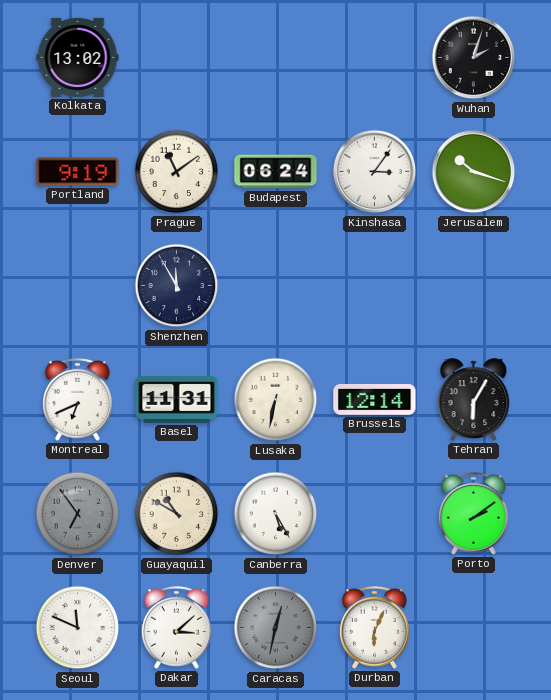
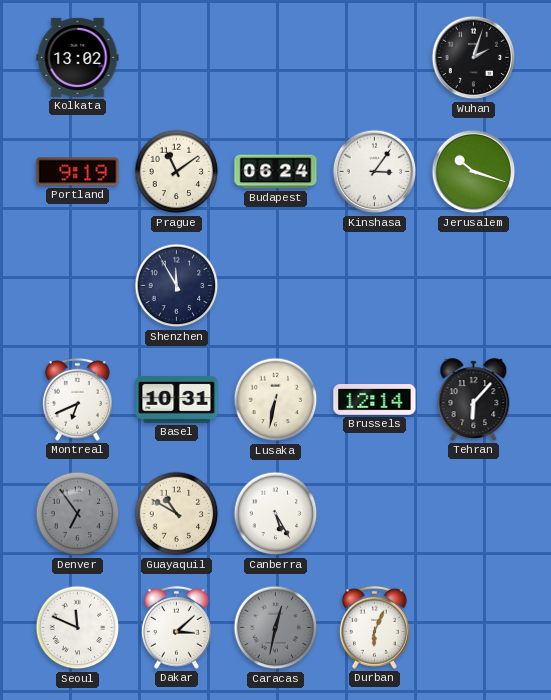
Basel: 11:31 -> 10:31 (177, 400)
Tehran: 6:05 -> 6:07 (474, 400)
Porto: 2:09 -> none (473, 513)
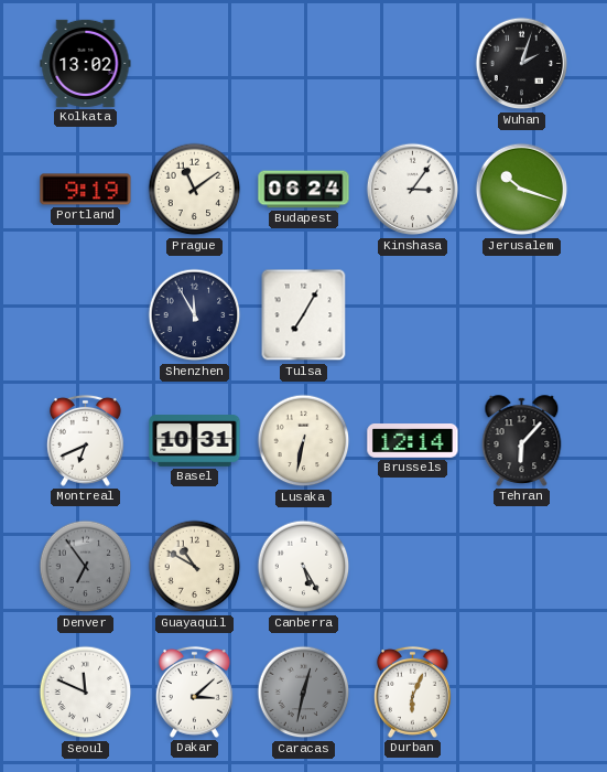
Tulsa: none -> 7:05 (304, 315)
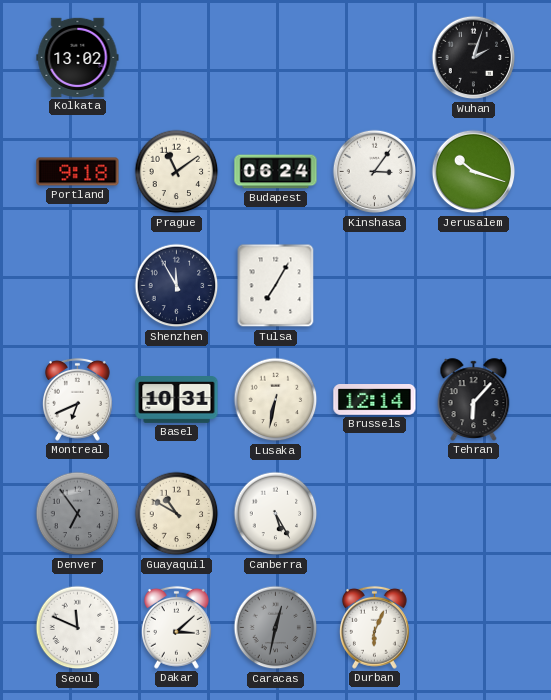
Portland: 9:19 -> 9:18 (78, 172)
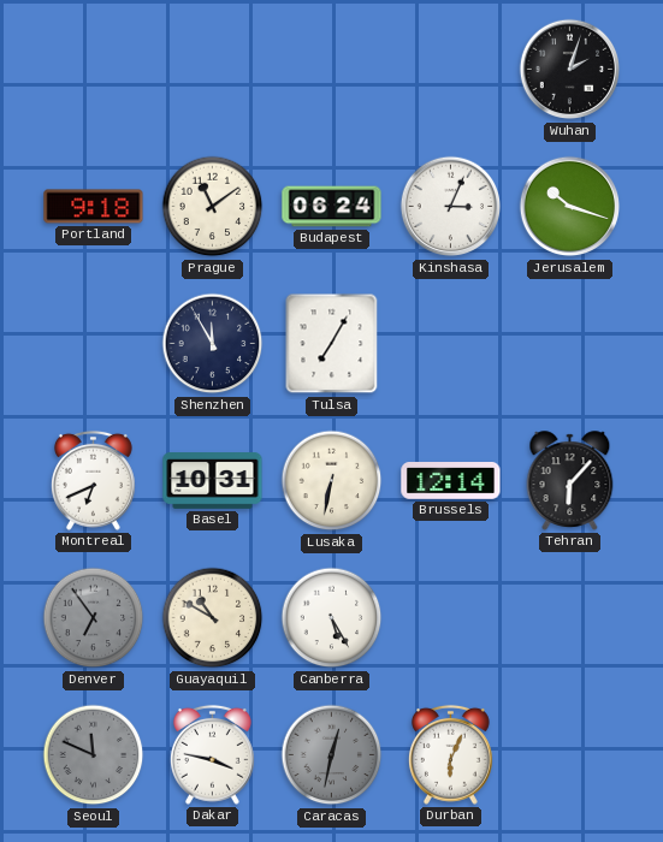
Kolkata: 13:02 -> none (78, 57)
Kinshasa: 3:06 -> 3:04 (451, 207)
Seoul dial: white -> grey (94, 755)
Dakar: 3:08 -> 3:47 (212, 754)
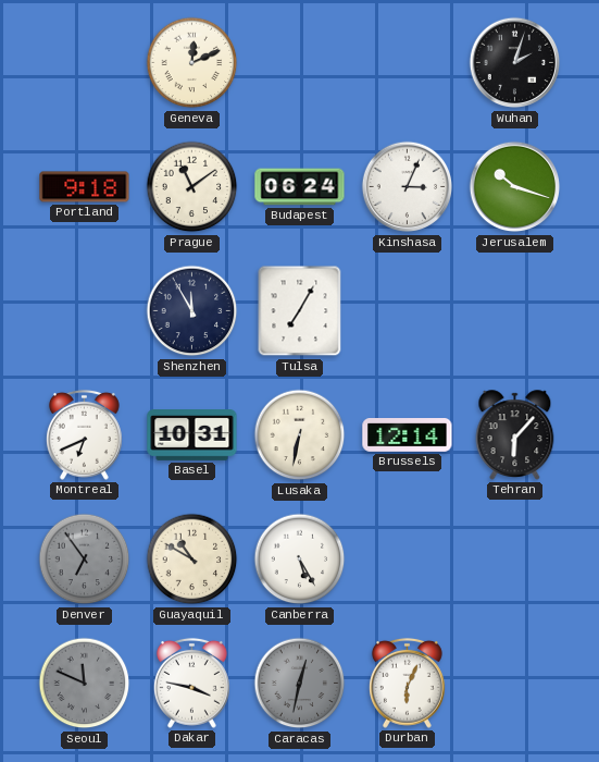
Geneva: none -> 12:11 (192, 63)
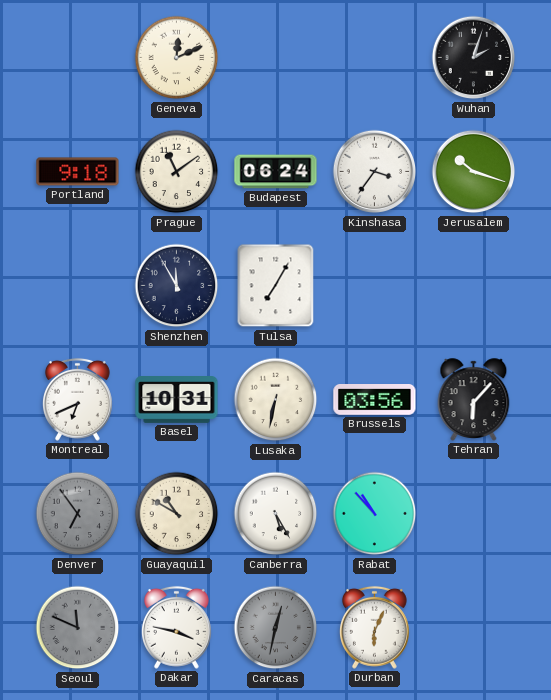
Kinshasa: 3:04 -> 3:36 (375, 172)
Brussels: 12:14 -> 03:56 (375, 400)
Rabat: none -> 10:53 (375, 514)
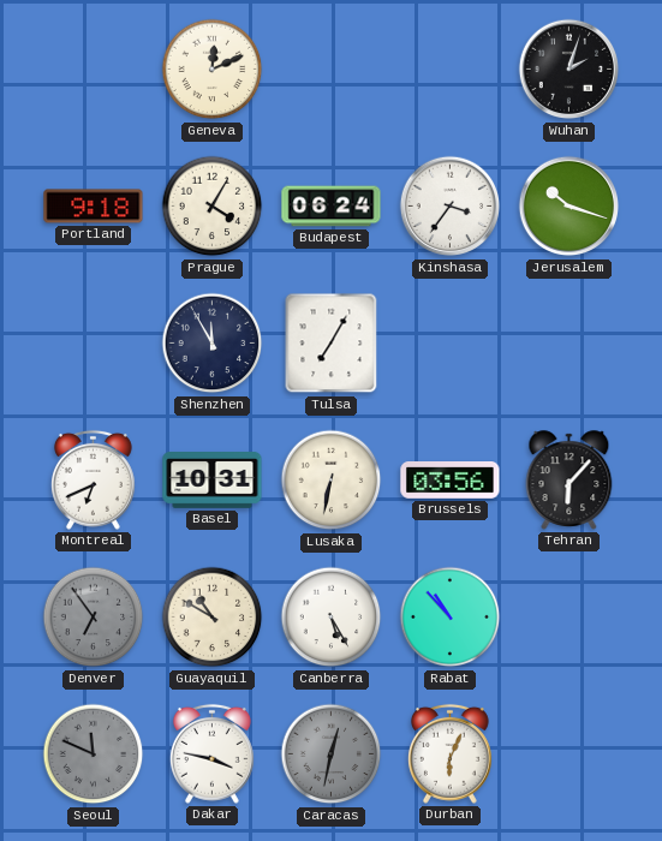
Prague: 11:09 -> 4:05 (213, 207)
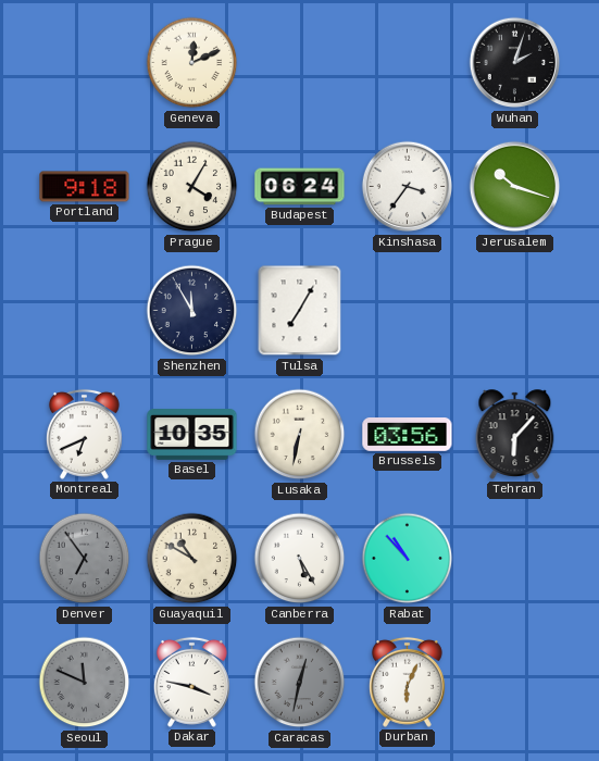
Basel: 10:31 -> 10:35 (192, 435)
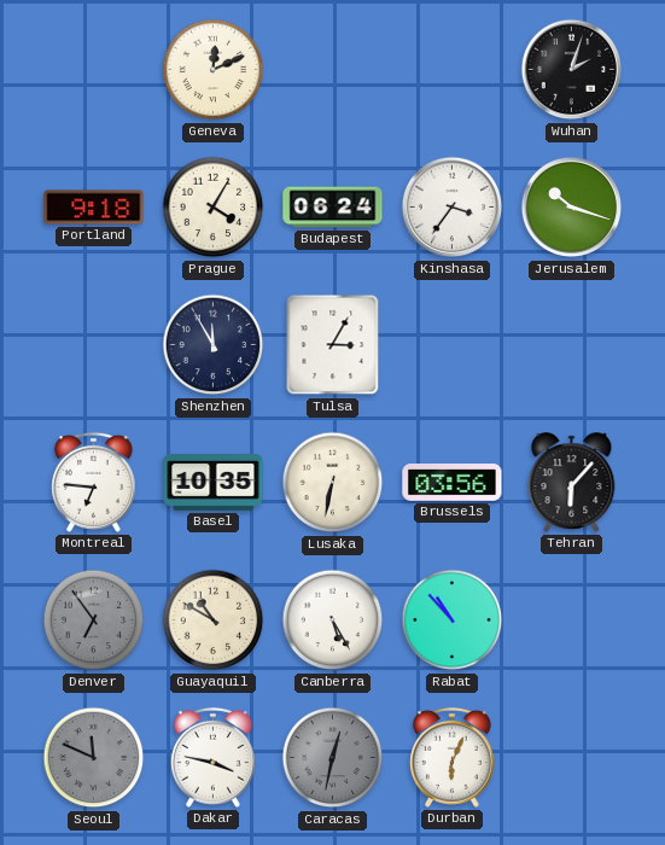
Tulsa: 7:05 -> 3:05 (333, 345)
Montreal: 6:41 -> 6:46 (93, 482)
